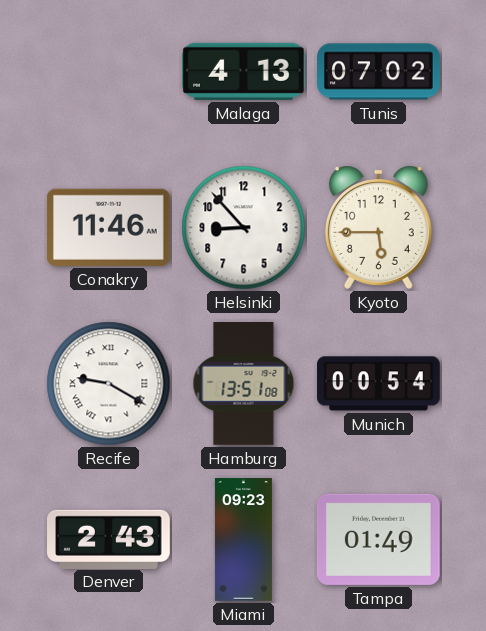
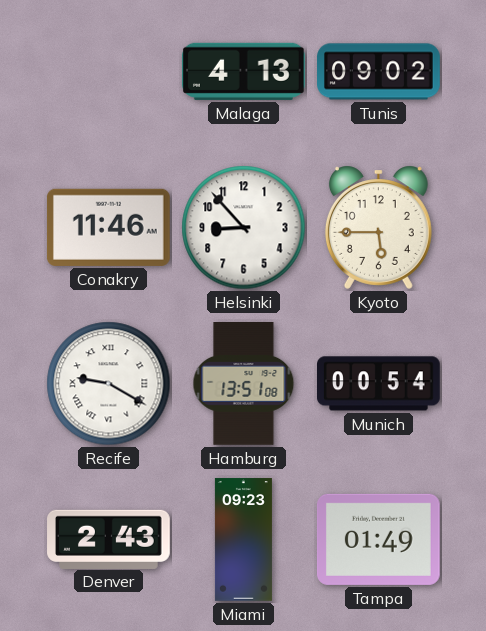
Tunis: 07:02 -> 09:02 (379, 72)
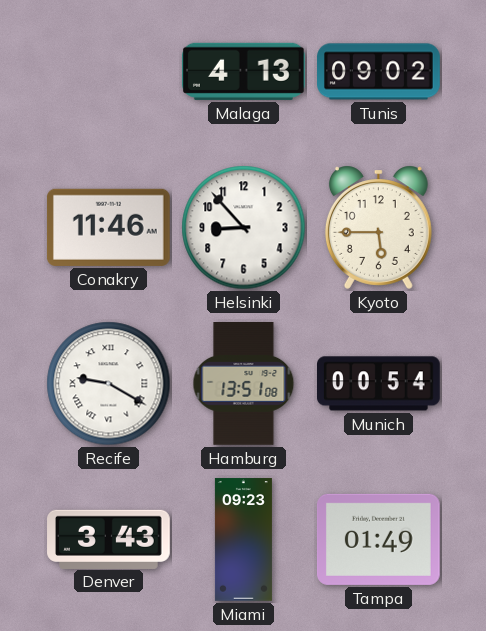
Denver: 2:43 -> 3:43 (109, 539)
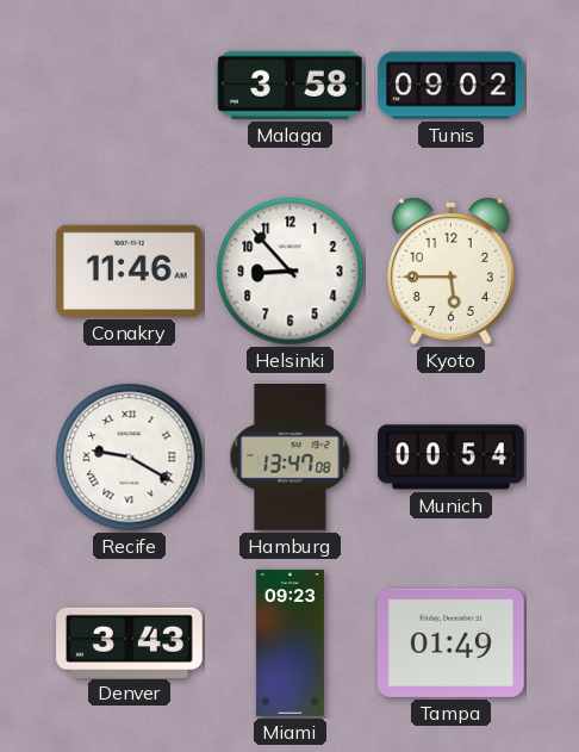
Malaga: 4:13 -> 3:58 (289, 85)
Hamburg: 13:51 -> 13:47 (291, 458)
